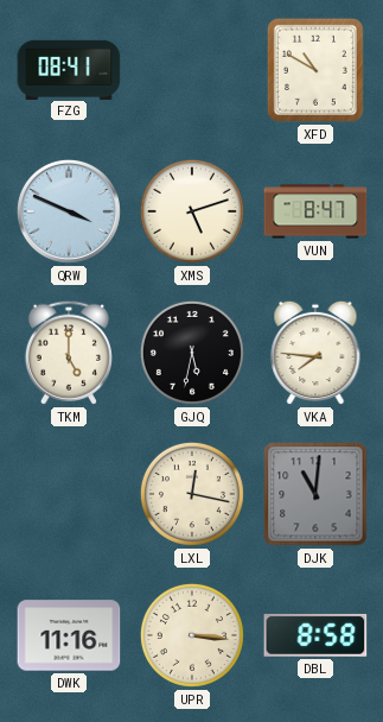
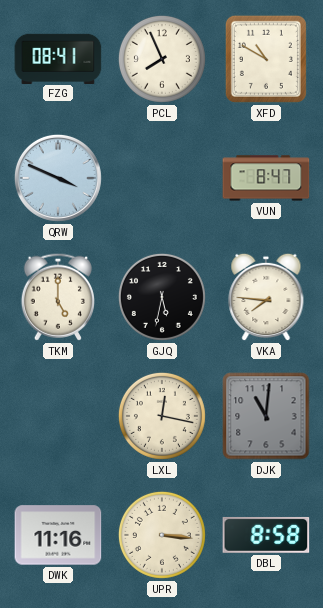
PCL: none -> 7:56 (162, 59)
XMS: 5:12 -> none (192, 211)
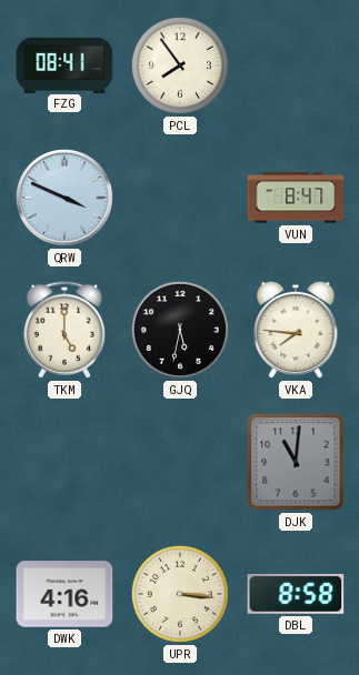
PCL: 7:56 -> 7:54 (180, 66)
XFD: 10:50 -> none (266, 59)
LXL: 12:17 -> none (162, 416)
DWK: 11:16 -> 4:16 (64, 594)
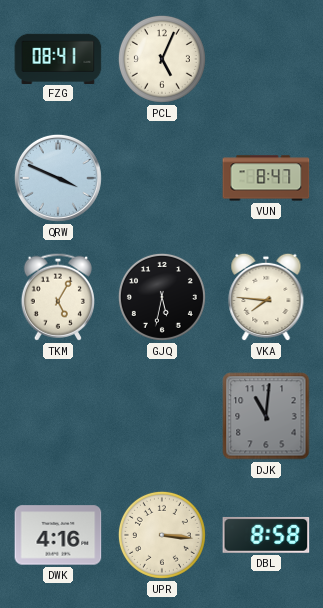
PCL: 7:54 -> 5:04 (162, 59)
TKM: 5:00 -> 5:05 (58, 297)
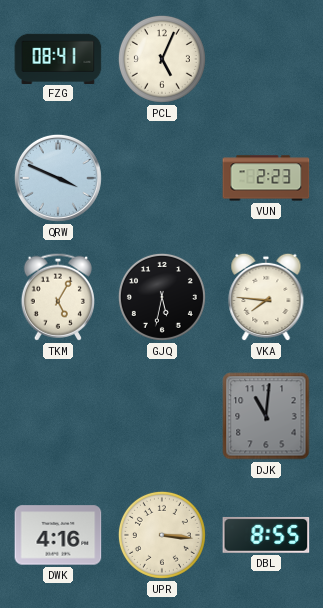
VUN: 8:47 -> 2:23 (266, 178)
DBL: 8:58 -> 8:55 (266, 535)
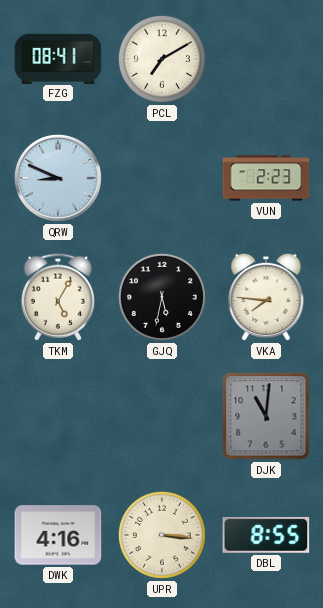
PCL: 5:04 -> 7:10 (162, 59)
QRW: 3:49 -> 8:49 (58, 178)
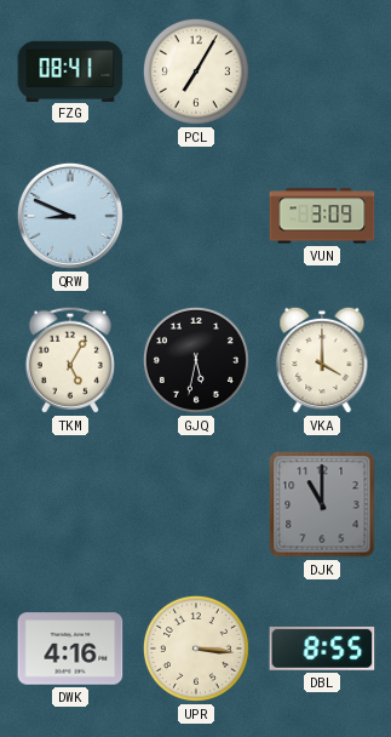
PCL: 7:10 -> 7:05 (196, 72)
VUN: 2:23 -> 3:09 (322, 216)
VKA: 7:46 -> 4:00 (322, 360)
DJK: 11:01 -> 11:00 (322, 504)
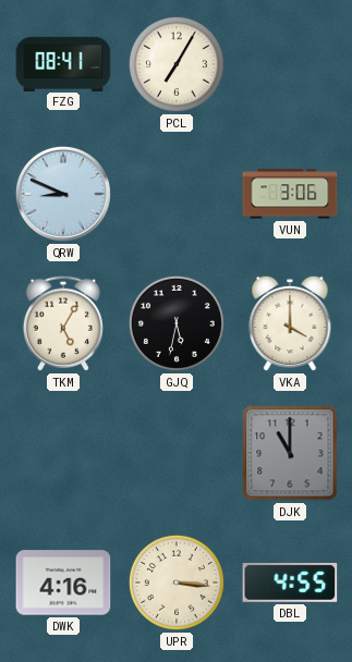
VUN: 3:09 -> 3:06 (290, 194)
DBL: 8:55 -> 4:55 (290, 583)
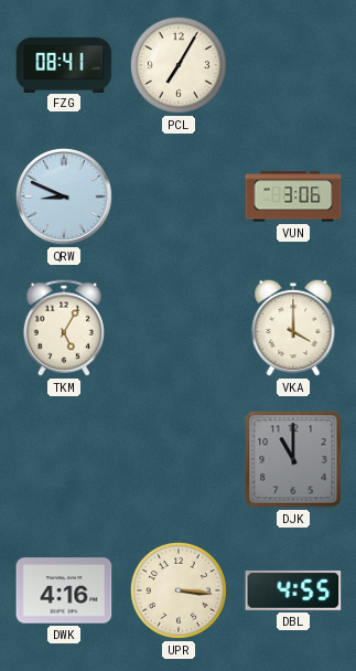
GJQ: 5:32 -> none (177, 323)
